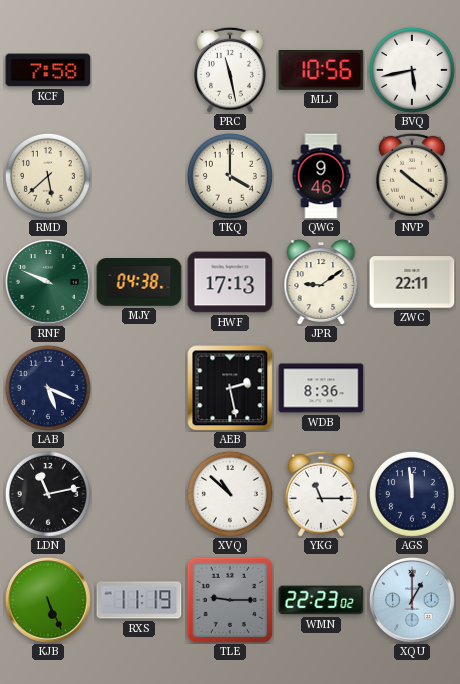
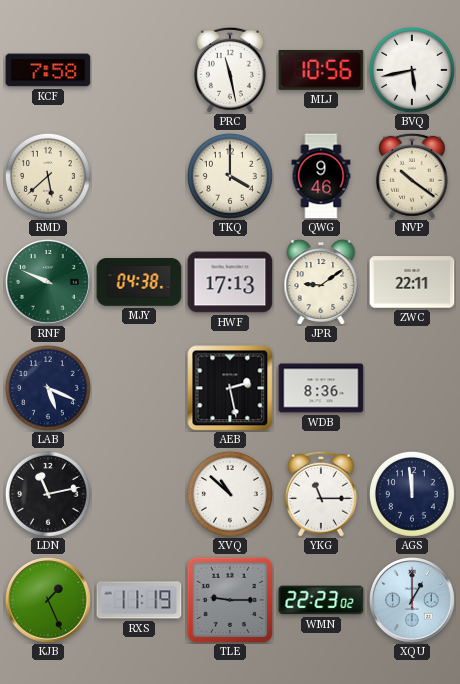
KJB: 5:26 -> 1:26 (49, 601)
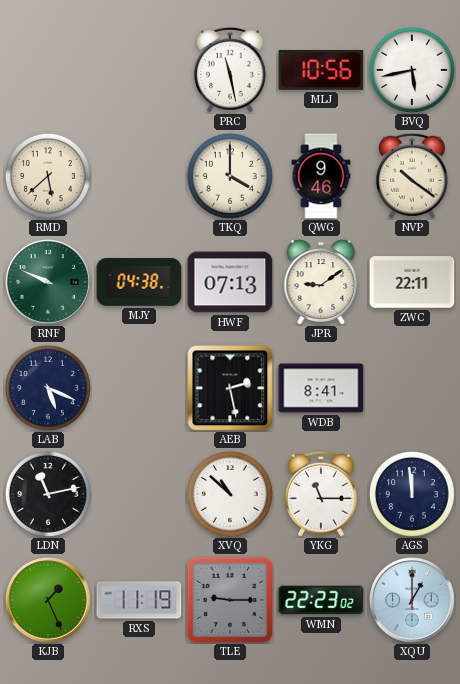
KCF: 7:58 -> none (48, 70)
HWF: 17:13 -> 07:13 (230, 282)
WDB: 8:36 -> 8:41 (321, 388)
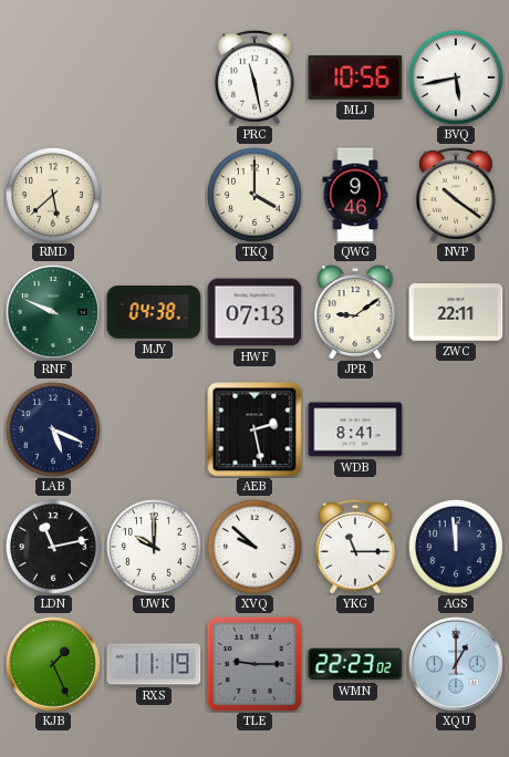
UWK: none -> 10:00 (154, 547)
XVQ: 10:52 -> 9:52 (254, 547)
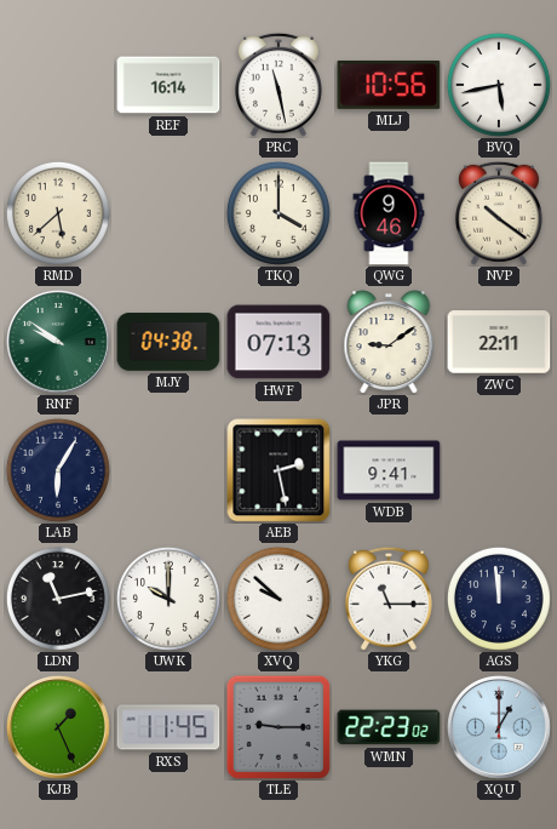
REF: none -> 16:14 (168, 85)
RNF: 9:49 -> 9:51 (59, 343)
LAB: 5:19 -> 6:05 (58, 470)
WDB: 8:41 -> 9:41 (389, 470)
RXS: 11:19 -> 11:45 (168, 727)
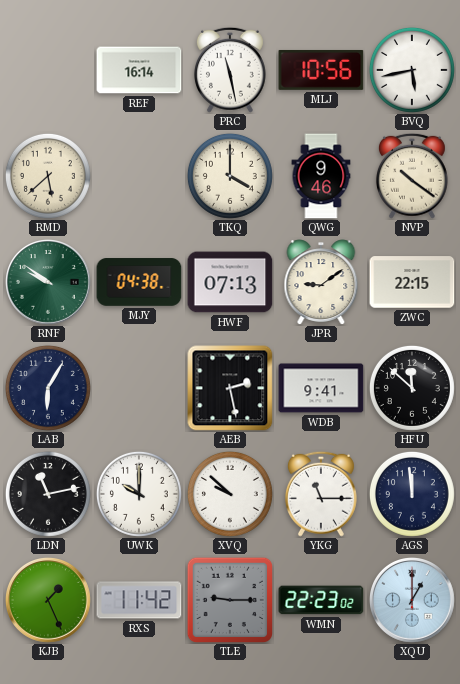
ZWC: 22:11 -> 22:15 (412, 282)
HFU: none -> 11:52 (412, 388)
RXS: 11:45 -> 11:42 (139, 600)
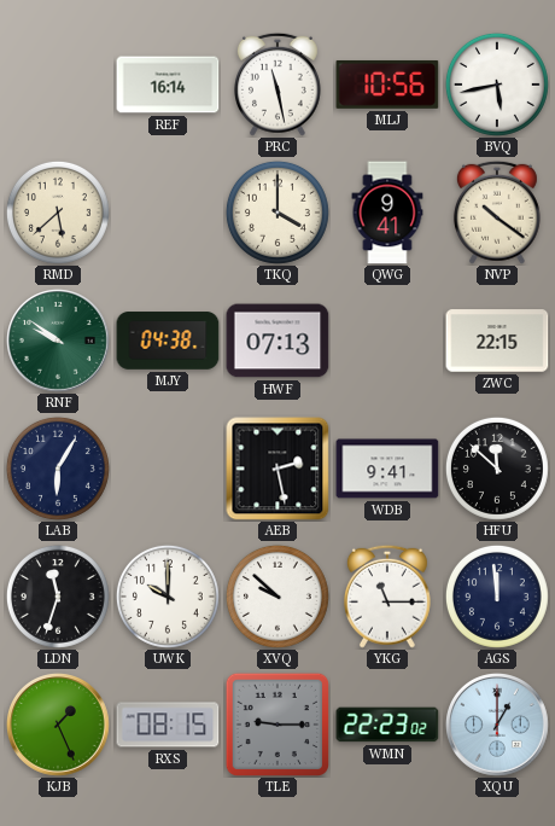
QWG: 9:46 -> 9:41 (387, 213)
JPR: 9:09 -> none (321, 282)
LDN: 11:13 -> 11:33 (58, 597)
RXS: 11:42 -> 08:15 (168, 725)
